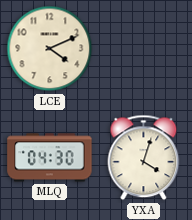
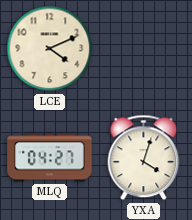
MLQ: 04:30 -> 04:27 (50, 158)
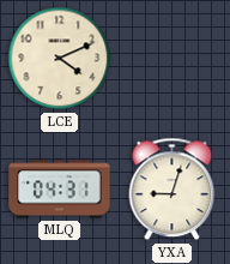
MLQ: 04:27 -> 04:31 (60, 190)
YXA: 4:03 -> 9:03 (172, 190)
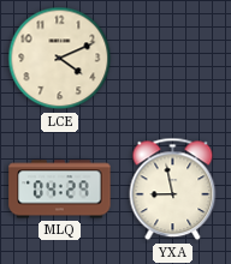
MLQ: 04:31 -> 04:29 (60, 190)
YXA: 9:03 -> 8:58 (173, 190)
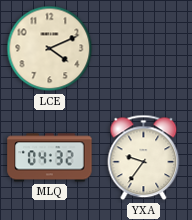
MLQ: 04:29 -> 04:32 (50, 158)
YXA: 8:58 -> 9:36 (144, 158)
